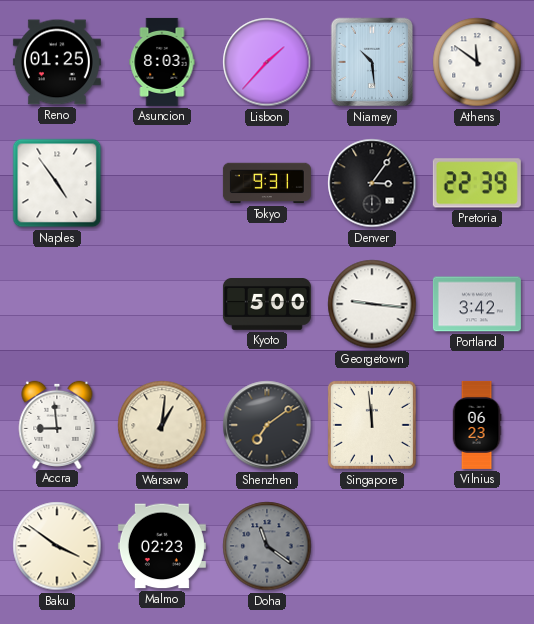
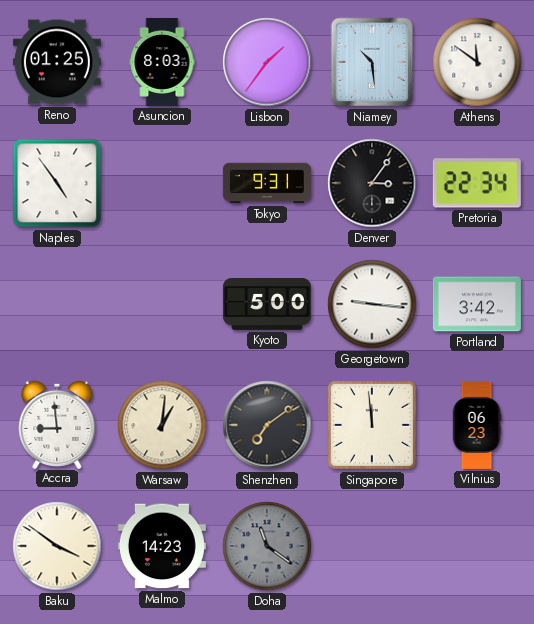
Lisbon: 1:37 -> 1:36 (267, 62)
Pretoria: 22:39 -> 22:34 (477, 183)
Malmo: 02:23 -> 14:23 (162, 546)
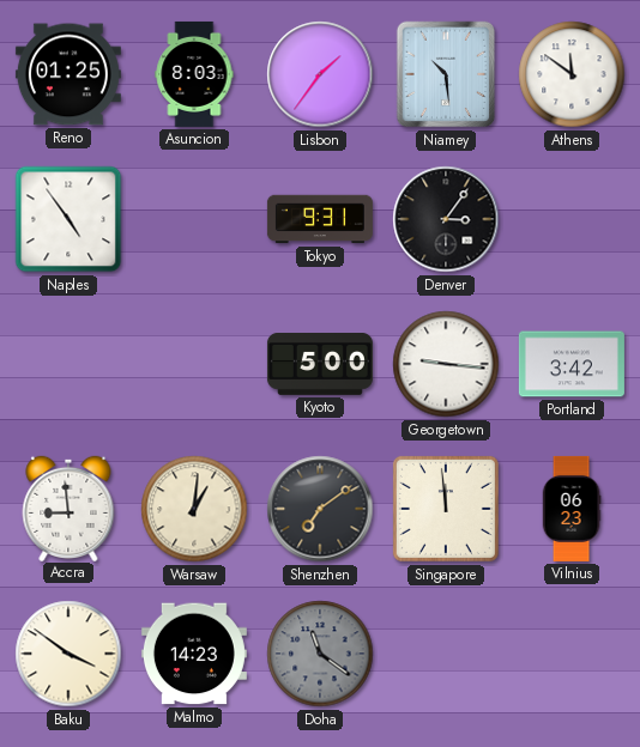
Pretoria: 22:34 -> none (477, 183)
